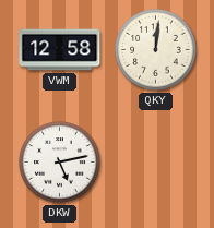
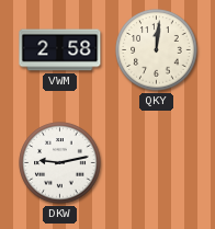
VWM: 12:58 -> 2:58 (60, 50)
DKW: 5:13 -> 9:13 (60, 163)
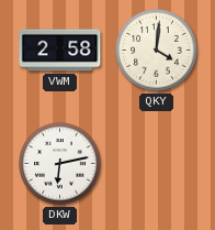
QKY: 12:01 -> 4:01 (157, 51)
DKW: 9:13 -> 6:13 (60, 164)
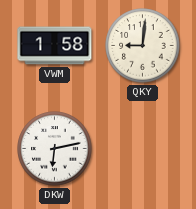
VWM: 2:58 -> 1:58 (55, 46)
QKY: 4:01 -> 9:01 (143, 46)
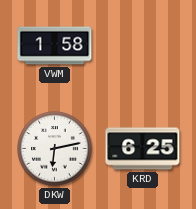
QKY: 9:01 -> none (143, 46)
KRD: none -> 6:25 (143, 149)
